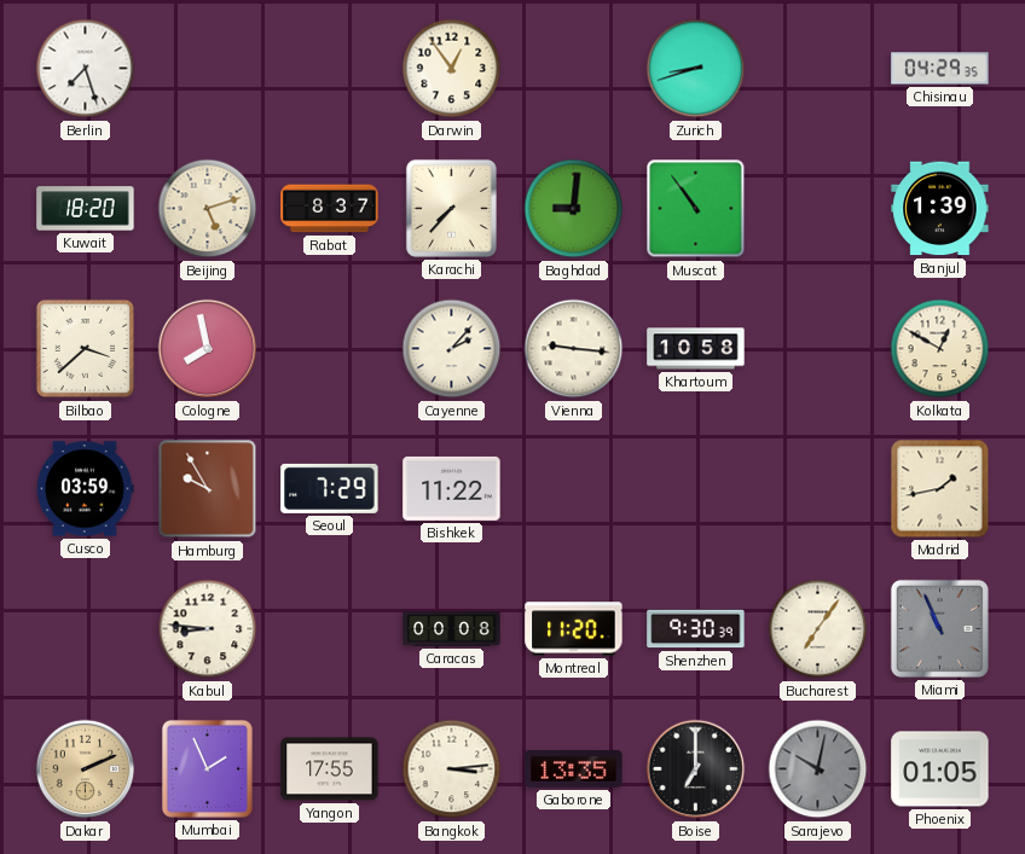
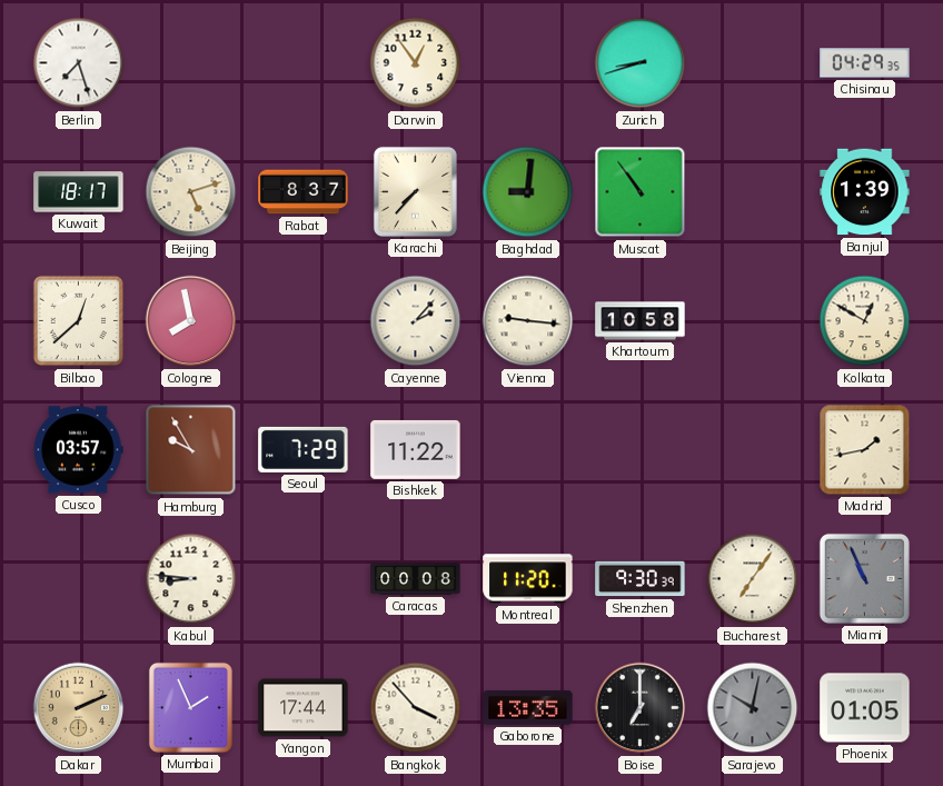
Kuwait: 18:20 -> 18:17 (79, 192)
Bilbao: 3:38 -> 12:38 (79, 321)
Cusco: 03:59 -> 03:57 (79, 450)
Yangon: 17:55 -> 17:44 (304, 708)
Bangkok: 3:14 -> 3:53 (416, 708)
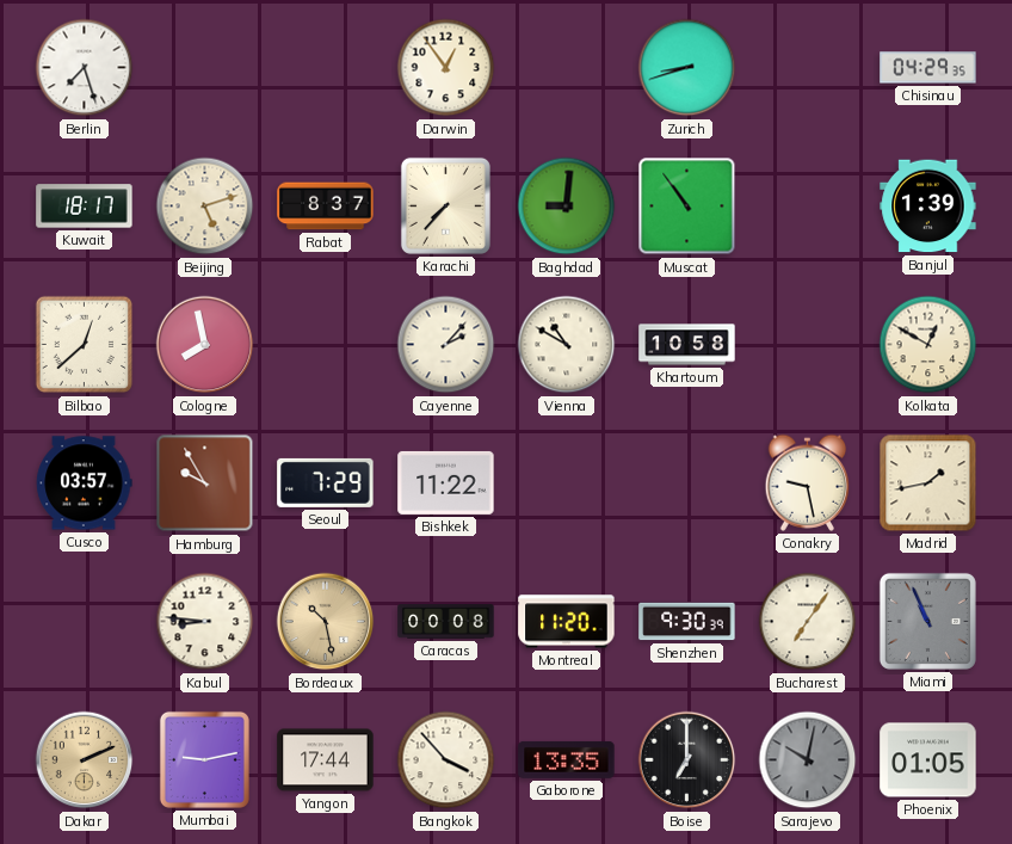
Vienna: 9:16 -> 10:50 (567, 345)
Conakry: none -> 9:28 (808, 482)
Bordeaux: none -> 10:28 (326, 622)
Mumbai: 1:56 -> 9:13 (204, 759)
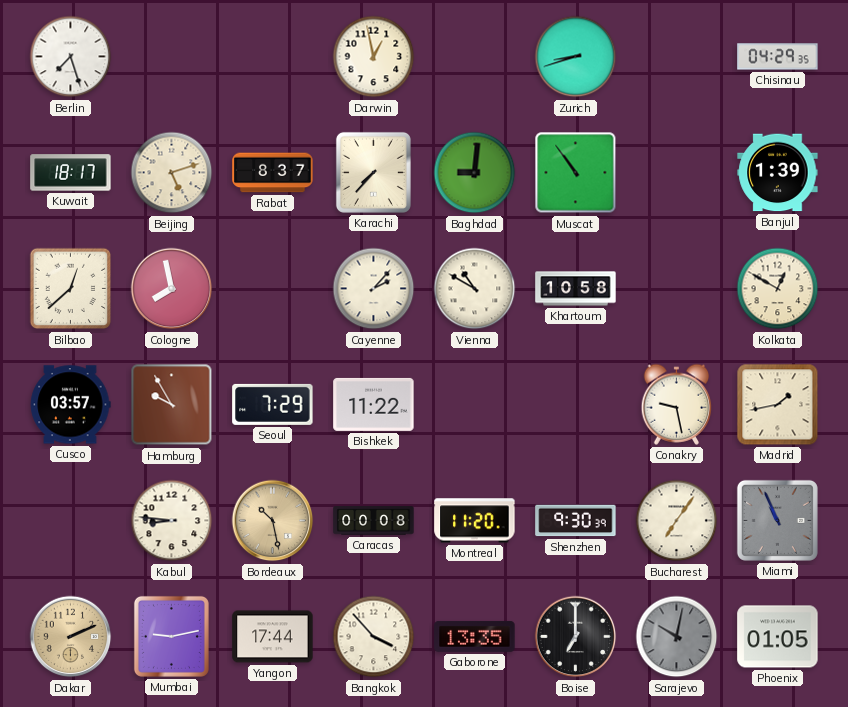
Darwin: 12:54 -> 12:58 (374, 57)
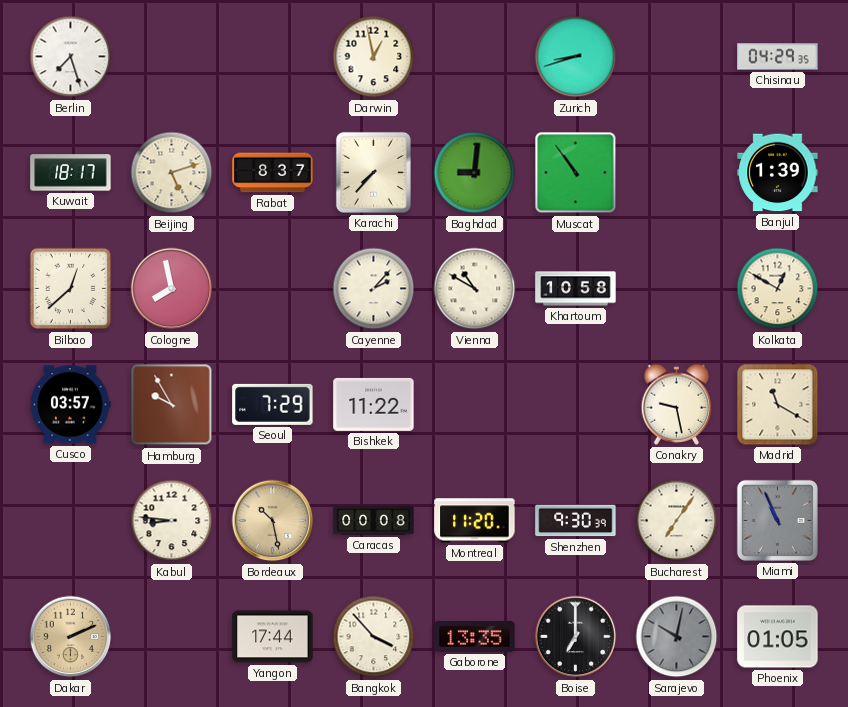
Madrid: 1:43 -> 11:20 (778, 405)
Mumbai: 9:13 -> none (171, 636)
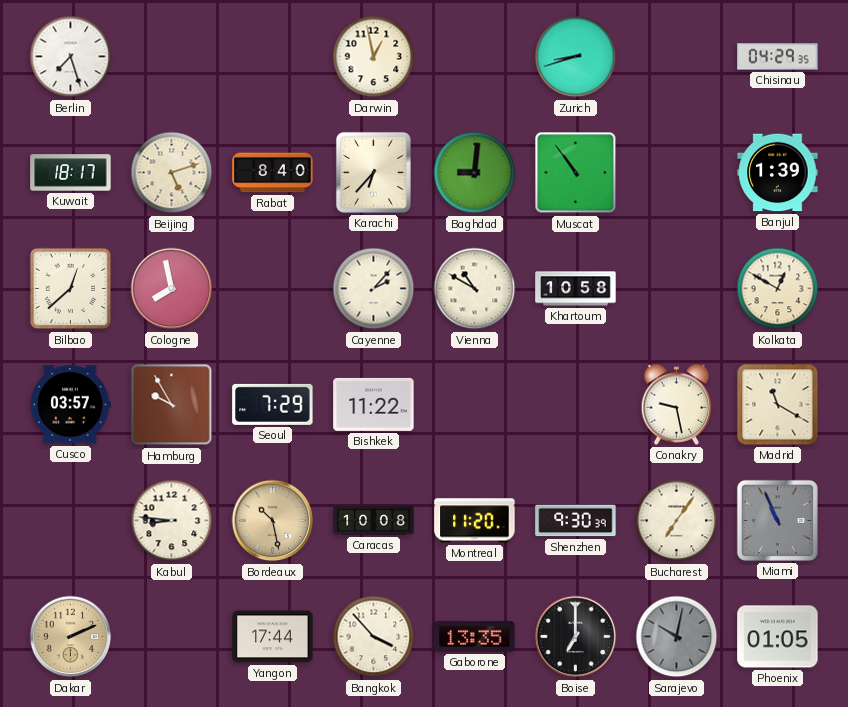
Rabat: 8:37 -> 8:40 (273, 173)
Karachi: 7:37 -> 6:37 (373, 172)
Caracas: 00:08 -> 10:08 (374, 521)
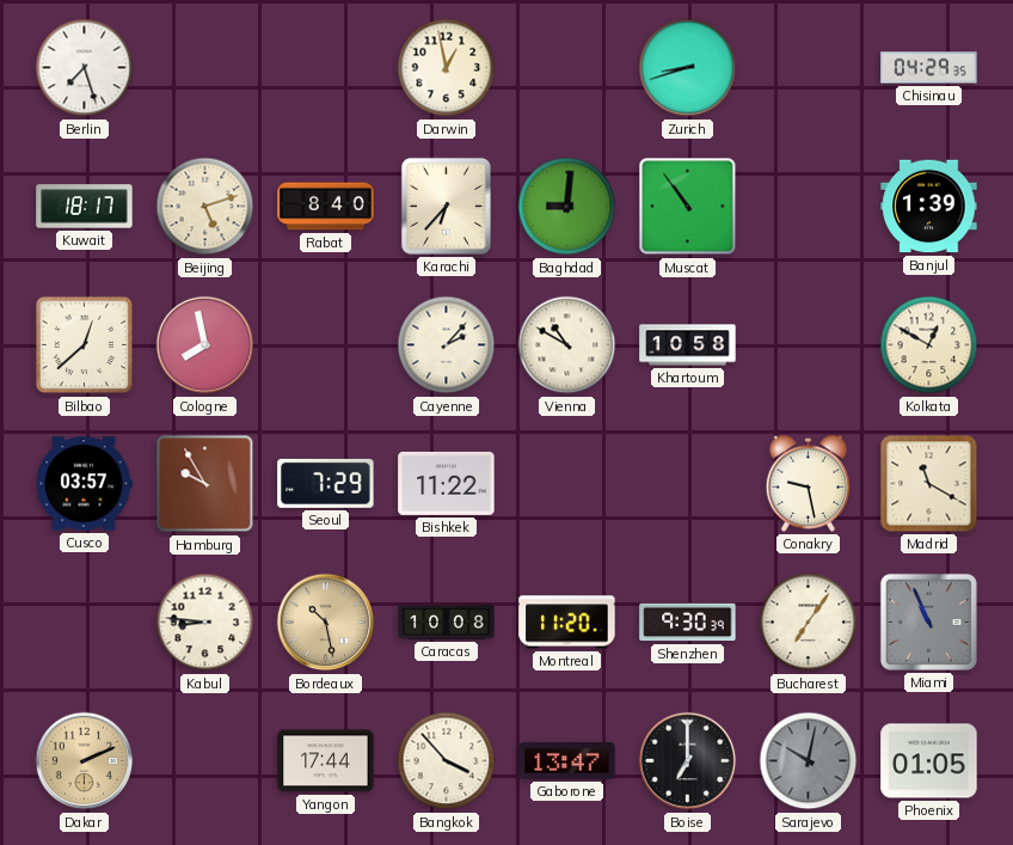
Gaborone: 13:35 -> 13:47 (567, 760)
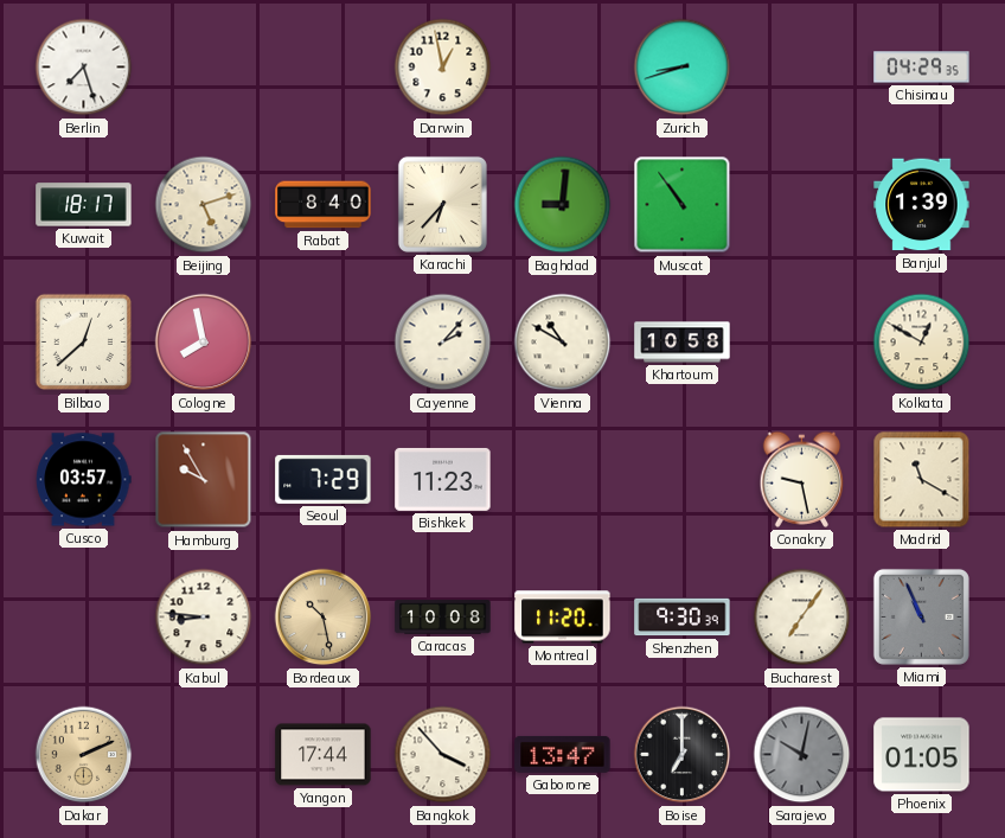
Bishkek: 11:22 -> 11:23 (443, 479)
